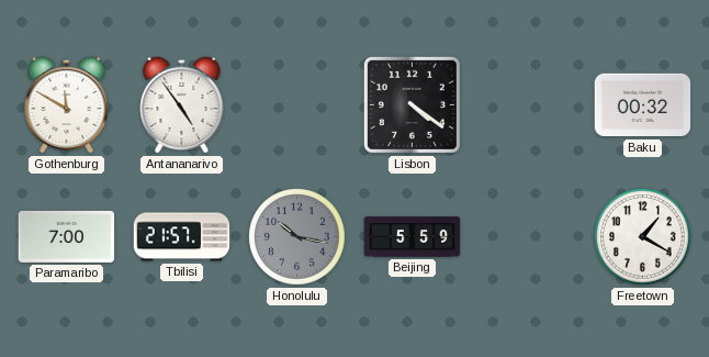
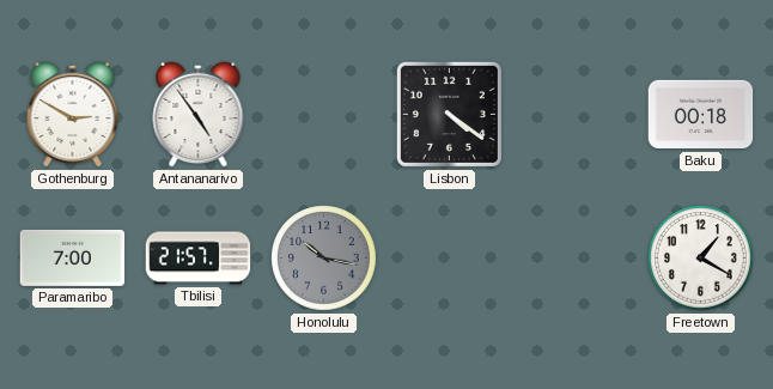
Gothenburg: 11:50 -> 2:50 (73, 114)
Baku: 00:32 -> 00:18 (701, 115)
Beijing: 5:59 -> none (413, 237)
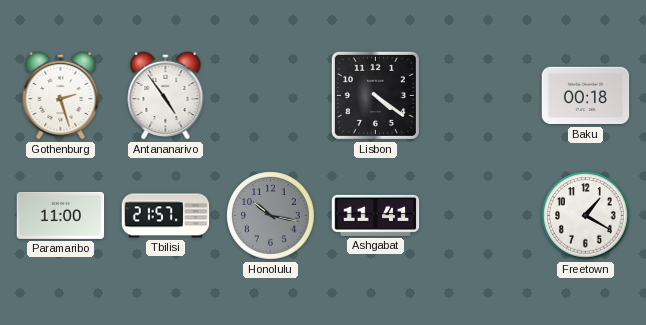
Gothenburg: 2:50 -> 2:27 (61, 95)
Paramaribo: 7:00 -> 11:00 (61, 215)
Ashgabat: none -> 11:41 (376, 215)
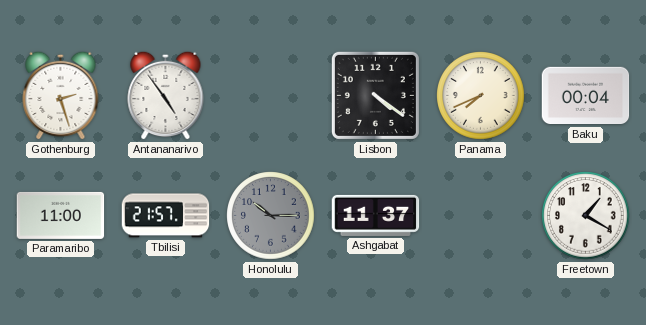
Panama: none -> 7:41 (481, 96)
Baku: 00:18 -> 00:04 (586, 96)
Honolulu: 10:17 -> 10:15 (271, 216)
Ashgabat: 11:41 -> 11:37 (376, 215)
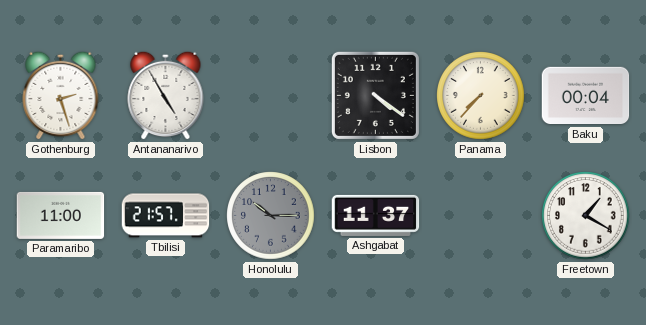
Antananarivo: 4:54 -> 4:55 (166, 95)
Panama: 7:41 -> 7:37 (481, 96)
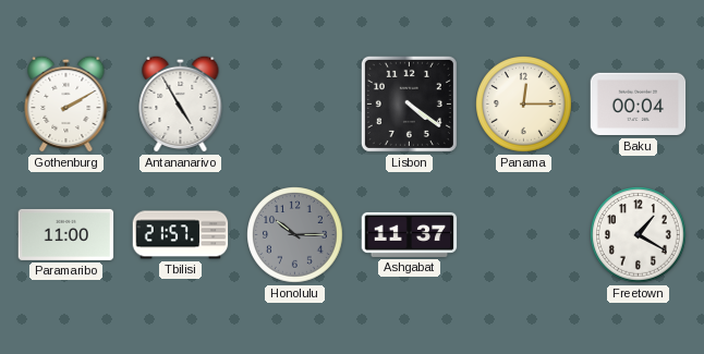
Gothenburg: 2:27 -> 2:10 (66, 103)
Panama: 7:37 -> 12:15 (524, 105)
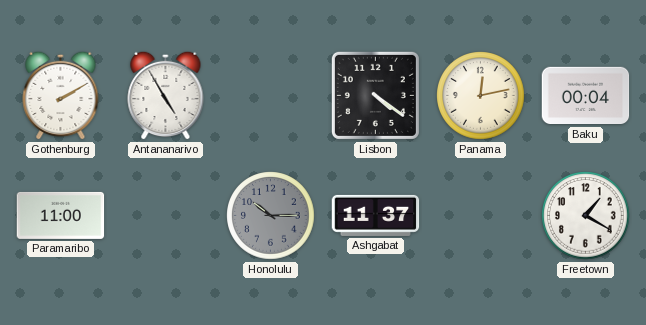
Panama: 12:15 -> 12:13 (481, 96)
Tbilisi: 21:57 -> none (181, 235)
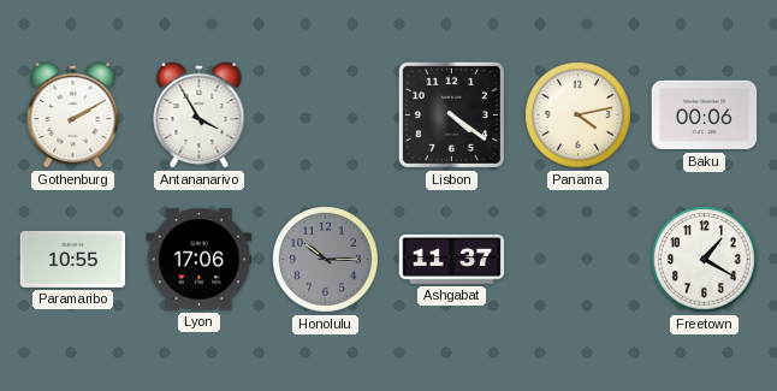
Antananarivo: 4:55 -> 3:55 (200, 114)
Panama: 12:13 -> 4:13 (579, 115)
Baku: 00:04 -> 00:06 (705, 115)
Paramaribo: 11:00 -> 10:55 (73, 259)
Lyon: none -> 17:06 (200, 260)
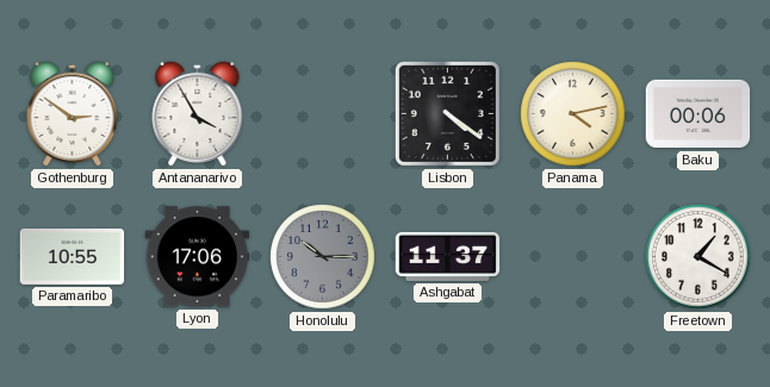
Gothenburg: 2:10 -> 2:51 (73, 113)
